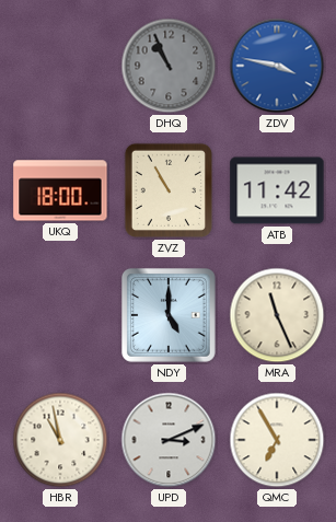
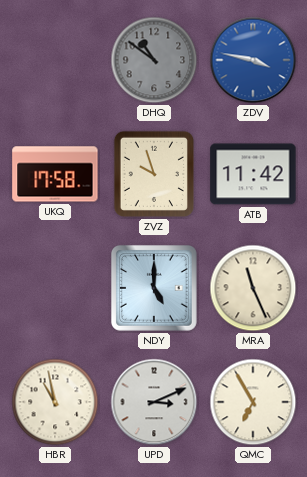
DHQ: 10:56 -> 10:51 (154, 60)
UKQ: 18:00 -> 17:58 (55, 174)
ZVZ: 10:55 -> 9:57 (154, 174)
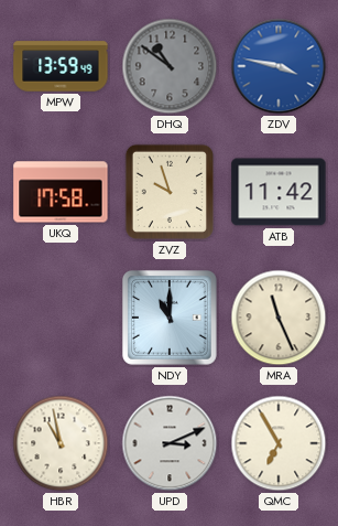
MPW: none -> 13:59 (61, 66)
NDY: 5:00 -> 11:00 (170, 318)
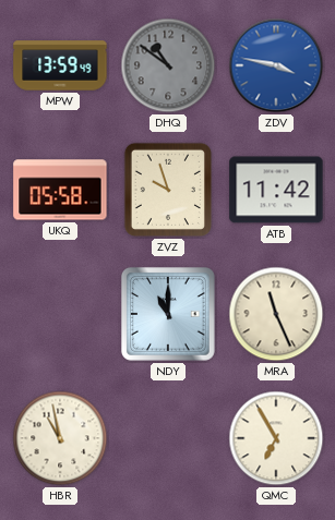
UKQ: 17:58 -> 05:58 (60, 190)
UPD: 3:11 -> none (170, 443)
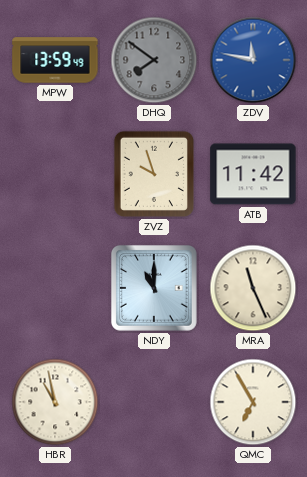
DHQ: 10:51 -> 7:51 (154, 60)
ZDV: 3:47 -> 11:47 (253, 60)
UKQ: 05:58 -> none (60, 190)
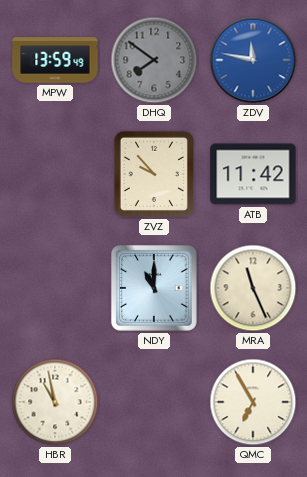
ZVZ: 9:57 -> 9:53 (154, 174)
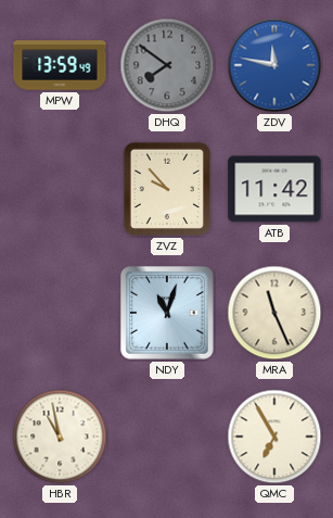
NDY: 11:00 -> 11:03 (167, 313)
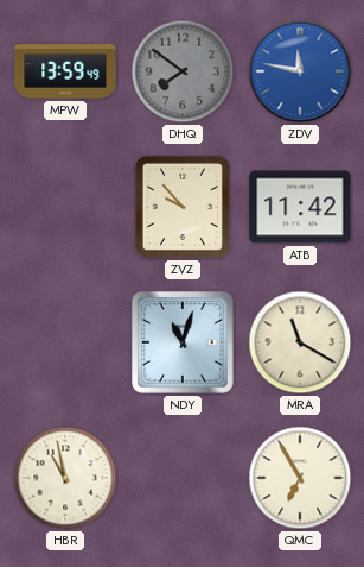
MRA: 11:26 -> 11:20 (300, 342)
